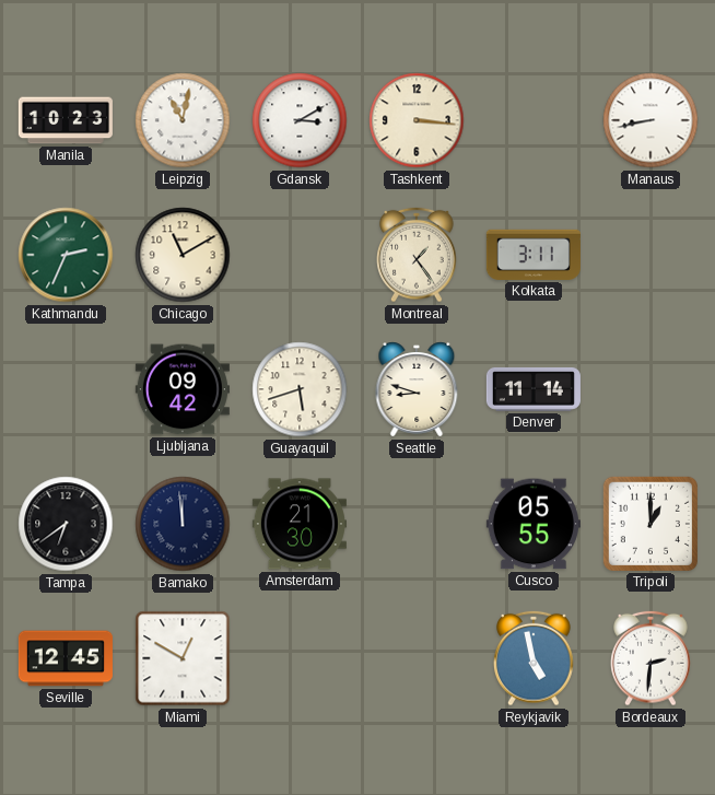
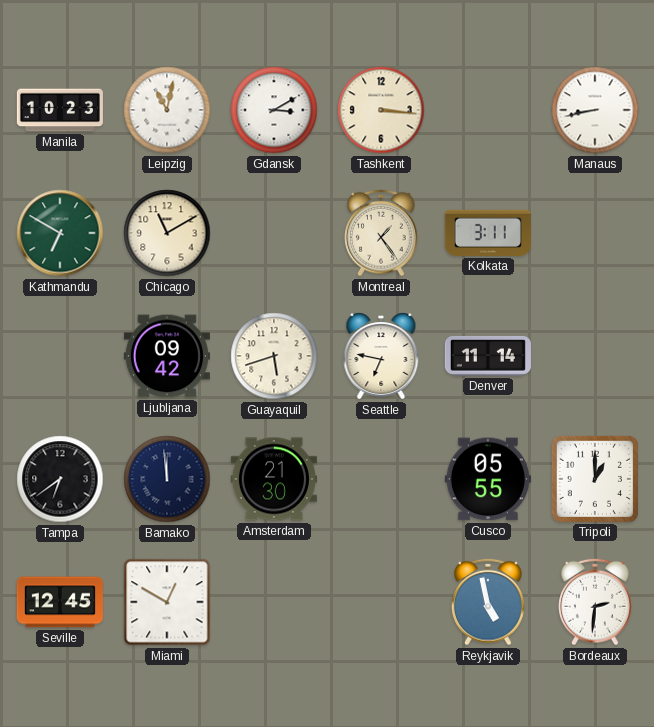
Kathmandu: 2:34 -> 6:50 (60, 233)
Seattle: 8:48 -> 6:47 (381, 356)
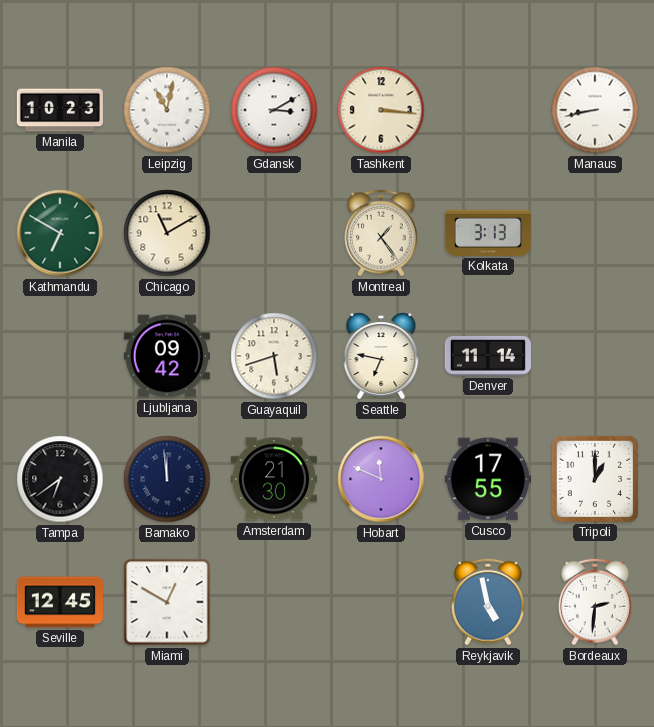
Kolkata: 3:11 -> 3:13 (488, 233)
Hobart: none -> 11:49 (381, 479)
Cusco: 05:55 -> 17:55 (488, 479)
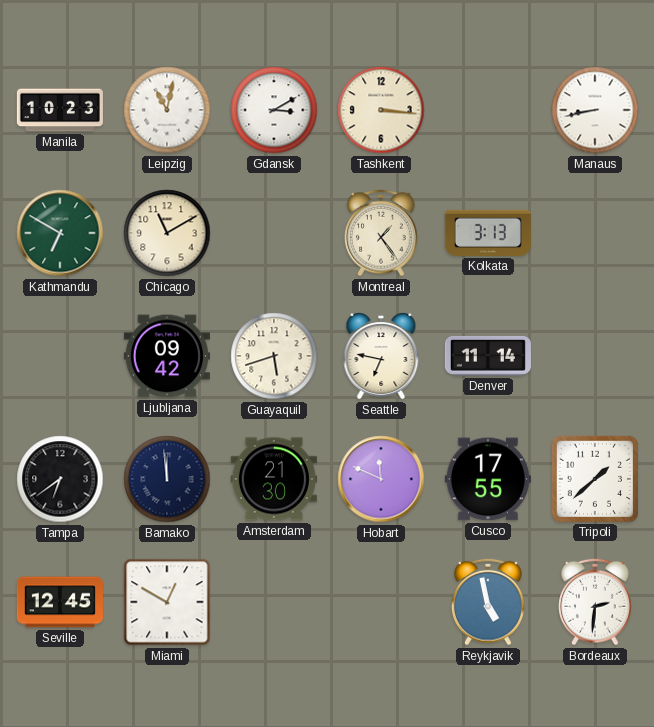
Tripoli: 1:00 -> 1:38 (595, 479)
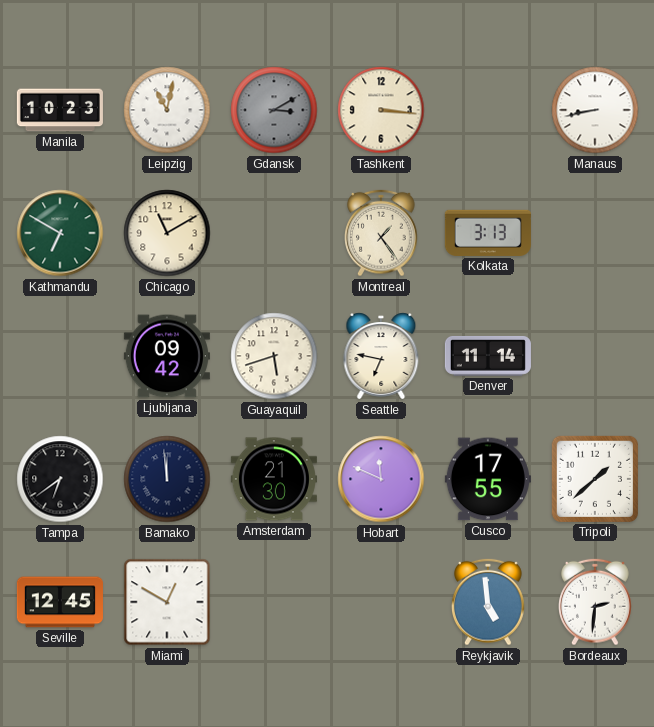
Gdansk dial: white -> grey (274, 110)
Reykjavik: 4:58 -> 4:59 (489, 602)
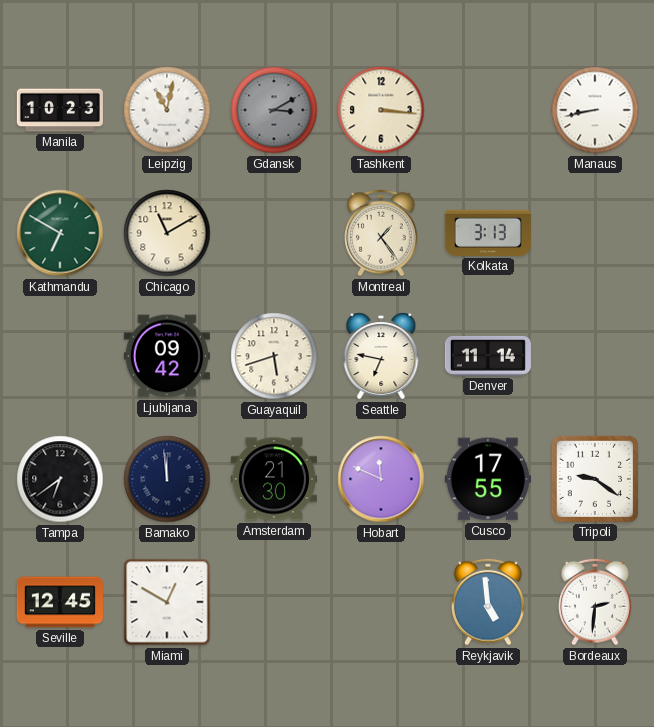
Tripoli: 1:38 -> 9:21 (595, 479)
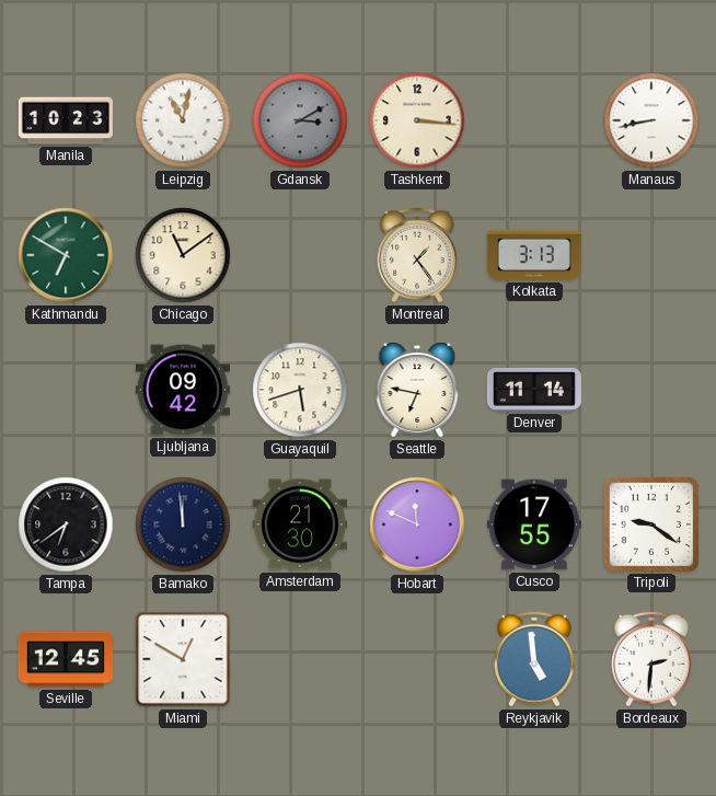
Chicago: 11:10 -> 11:09 (183, 255)
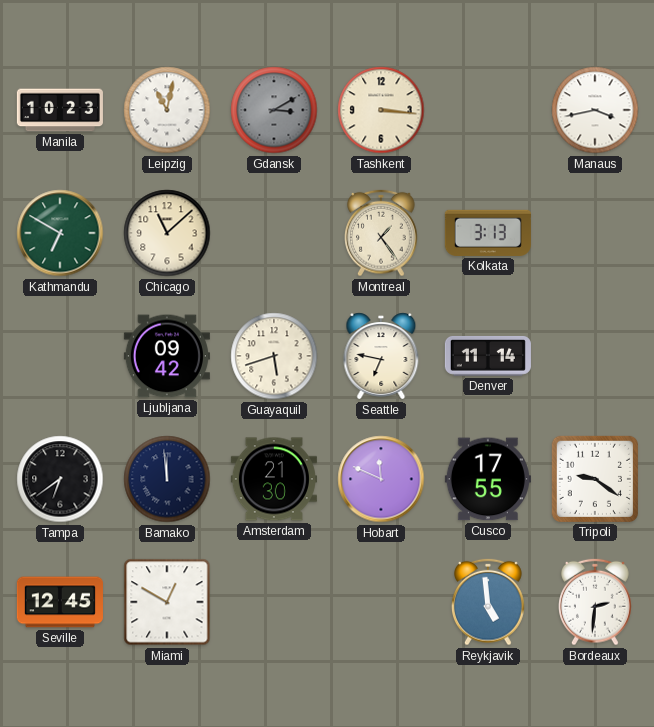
Manaus: 8:43 -> 3:43 (595, 110)
Chicago: 11:09 -> 11:08 (167, 233)
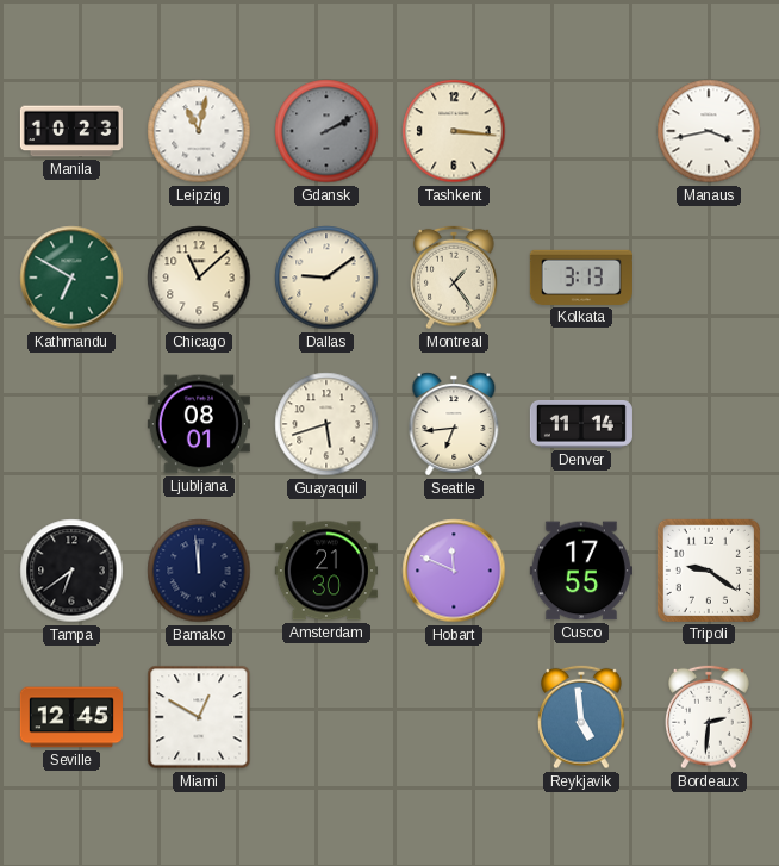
Gdansk: 3:10 -> 2:10 (326, 131)
Dallas: none -> 9:09 (326, 278)
Ljubljana: 09:42 -> 08:01 (199, 424)
Seattle: 6:47 -> 6:44 (454, 424)
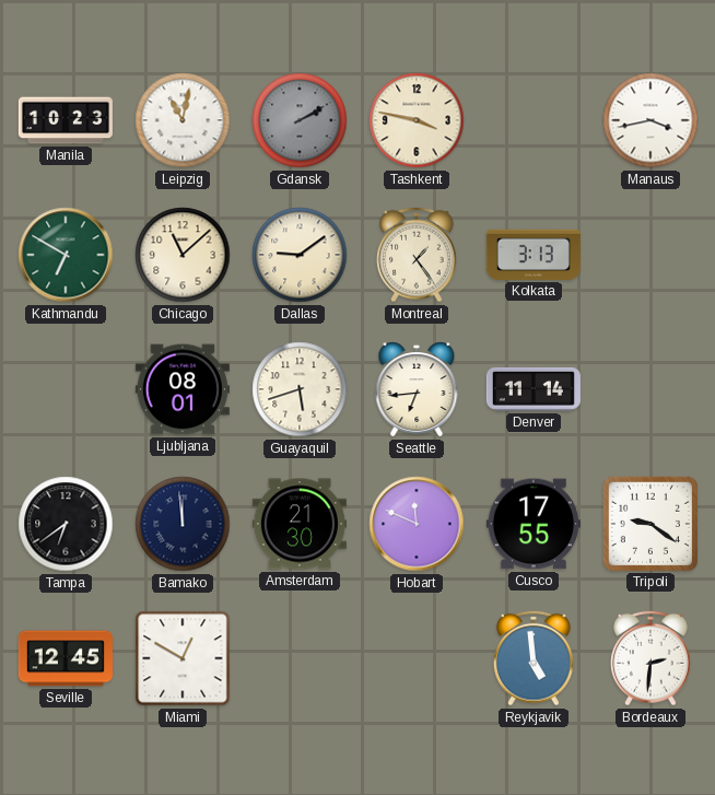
Tashkent: 3:16 -> 3:47 (417, 120)
